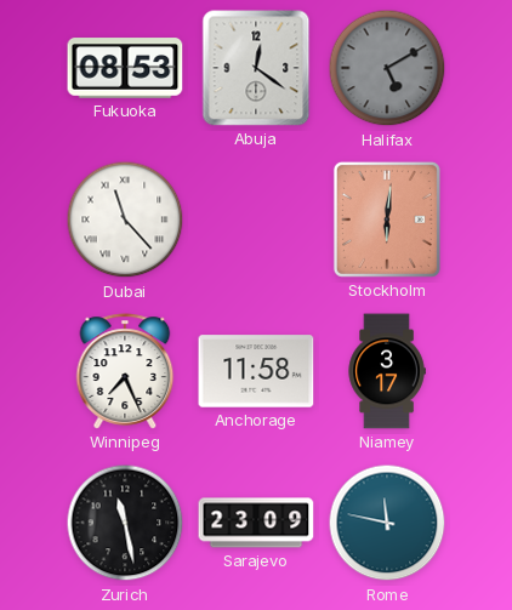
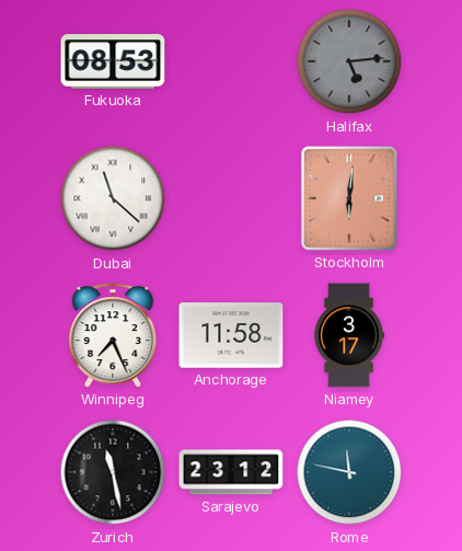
Abuja: 12:21 -> none (256, 68)
Halifax: 5:10 -> 5:14 (349, 61)
Dubai: 11:23 -> 11:22 (113, 198)
Sarajevo: 23:09 -> 23:12 (231, 472)
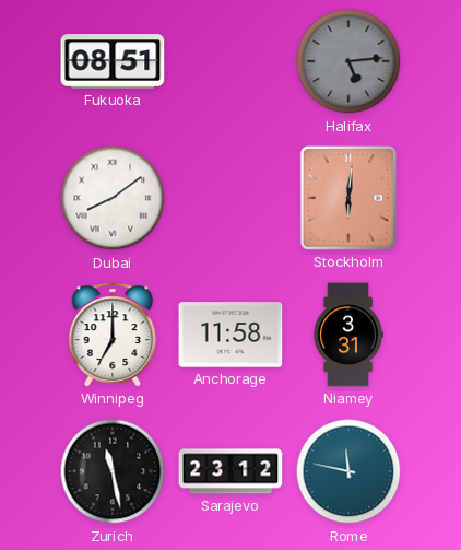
Fukuoka: 08:53 -> 08:51 (113, 61)
Dubai: 11:22 -> 8:09 (113, 198)
Winnipeg: 7:26 -> 7:00 (113, 335)
Niamey: 3:17 -> 3:31 (348, 335)
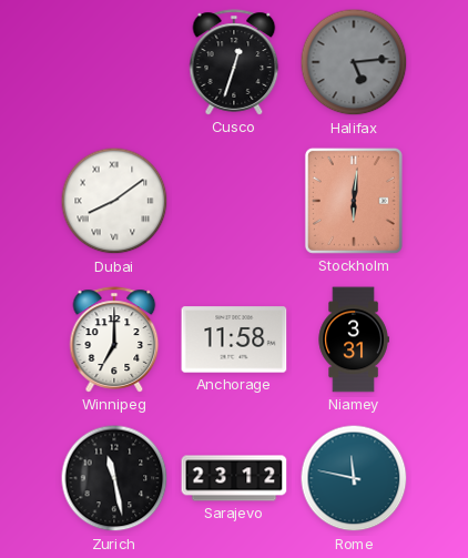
Fukuoka: 08:51 -> none (113, 61)
Cusco: none -> 12:33 (234, 62)
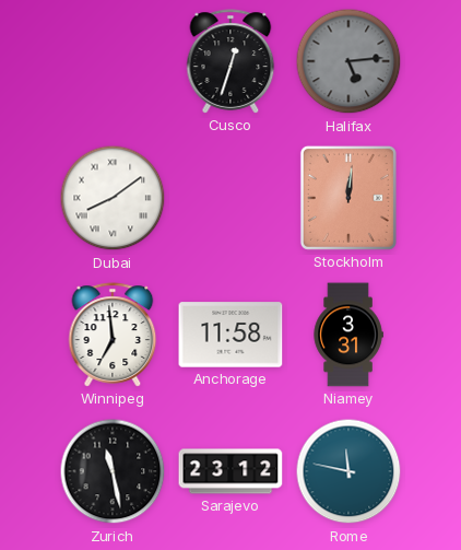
Stockholm: 6:01 -> 12:01 (348, 198)
Winnipeg: 7:00 -> 6:59 (113, 335)
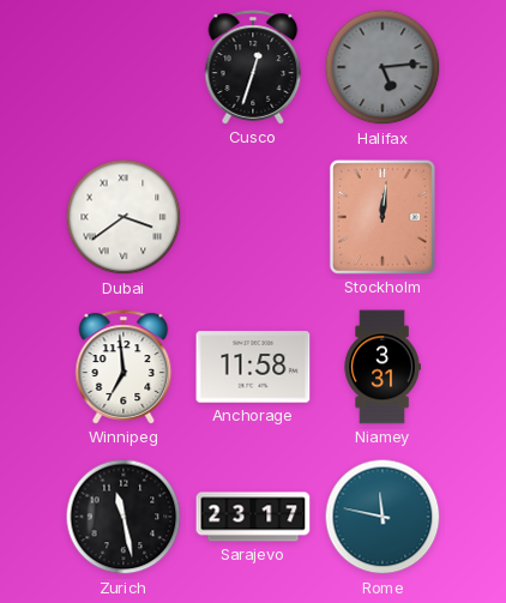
Dubai: 8:09 -> 3:39 (124, 217)
Sarajevo: 23:12 -> 23:17 (253, 517)
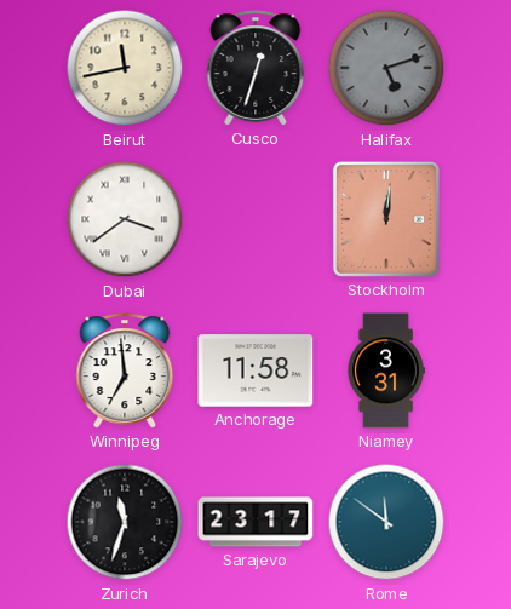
Beirut: none -> 11:43 (125, 68)
Halifax: 5:14 -> 5:12 (386, 68)
Zurich: 11:28 -> 11:33 (125, 522)
Rome: 11:47 -> 11:51 (386, 522)
